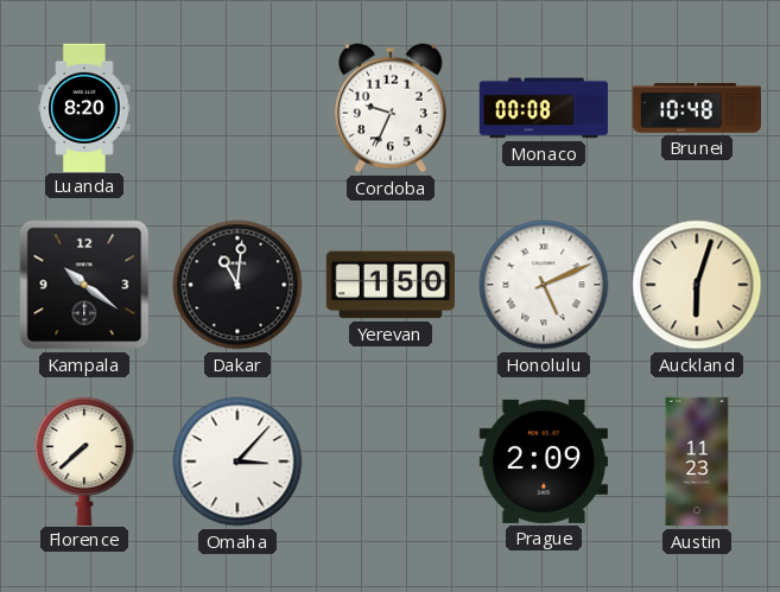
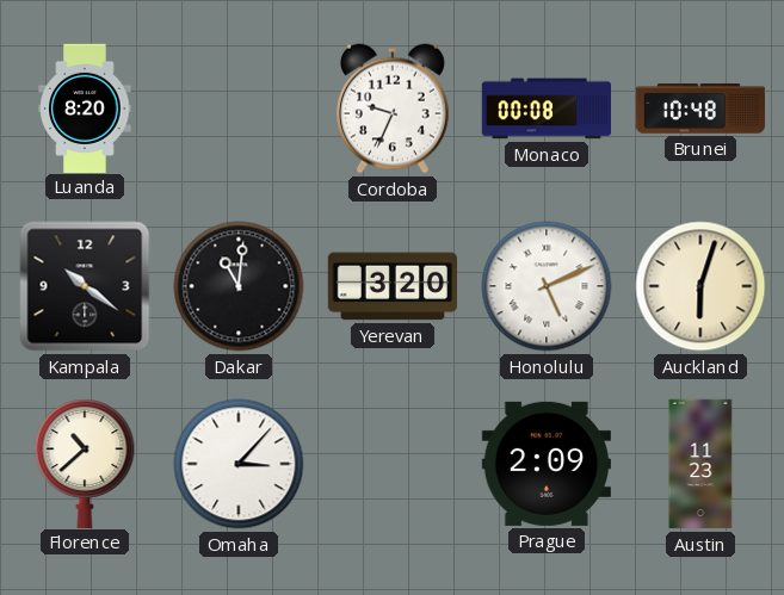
Yerevan: 1:50 -> 3:20 (391, 286)
Florence: 7:38 -> 10:38 (85, 463)
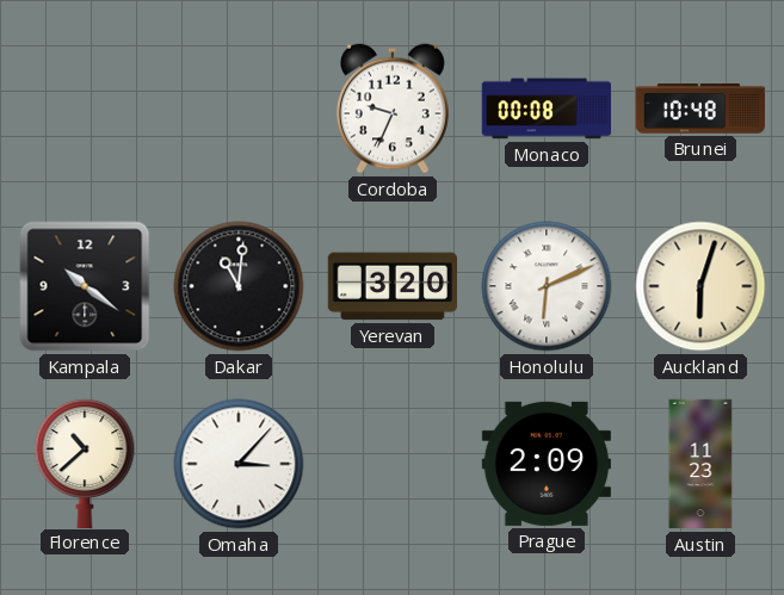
Luanda: 8:20 -> none (85, 107)
Honolulu: 5:11 -> 6:11 (547, 286)
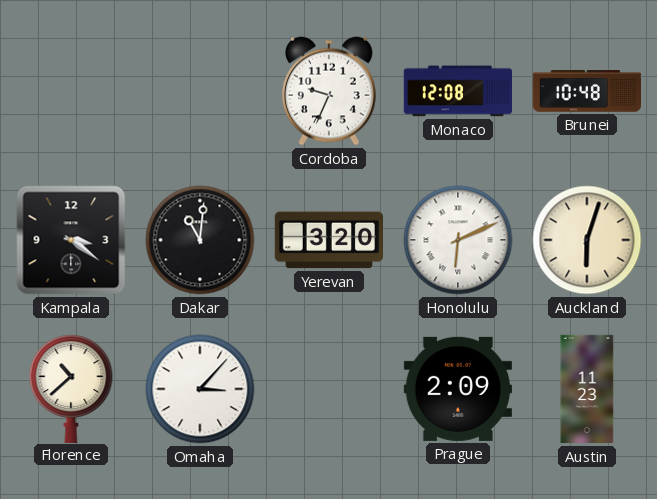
Monaco: 00:08 -> 12:08 (457, 91)
Kampala: 10:21 -> 3:21 (71, 240)
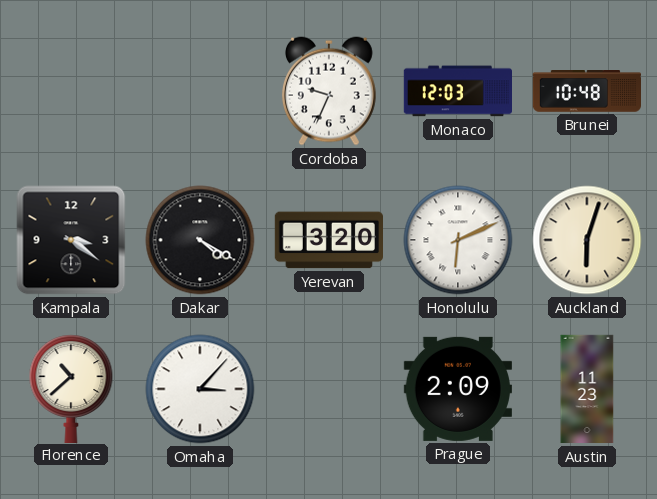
Monaco: 12:08 -> 12:03 (457, 91)
Dakar: 11:01 -> 4:20 (200, 240)
